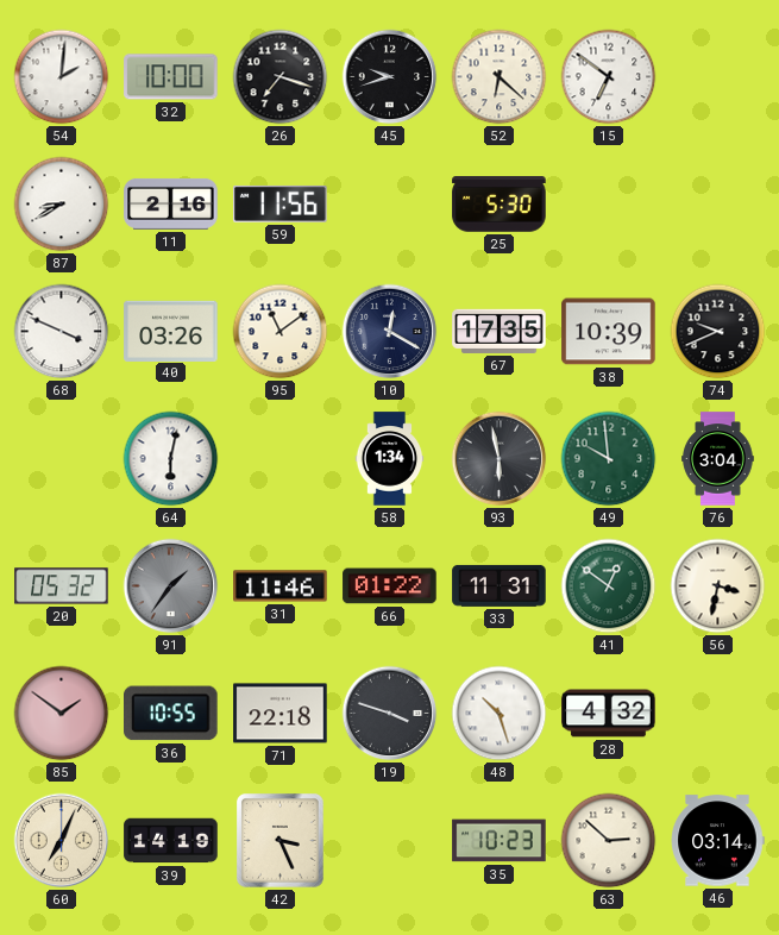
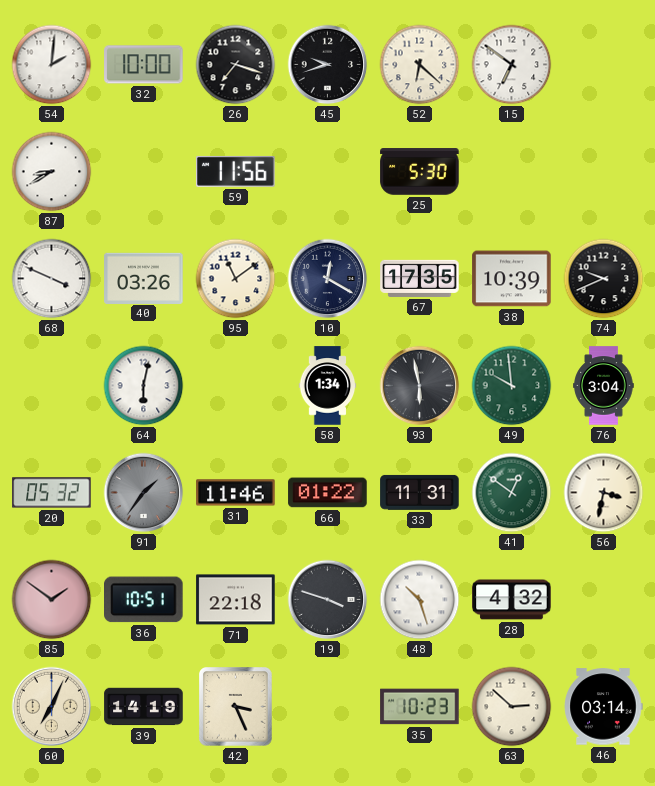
11: 2:16 -> none (171, 203)
36: 10:55 -> 10:51 (144, 600)
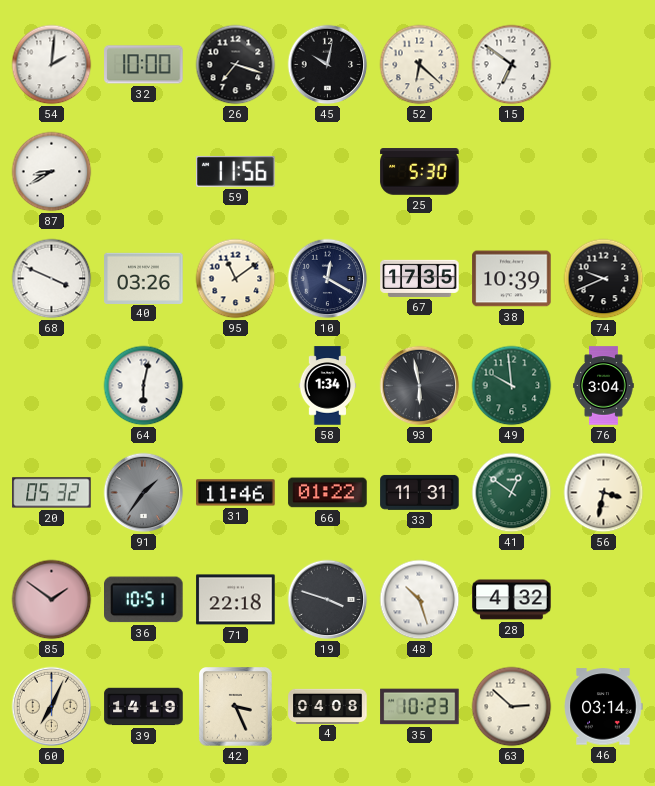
45: 9:42 -> 10:02 (328, 65)
4: none -> 04:08 (328, 706)
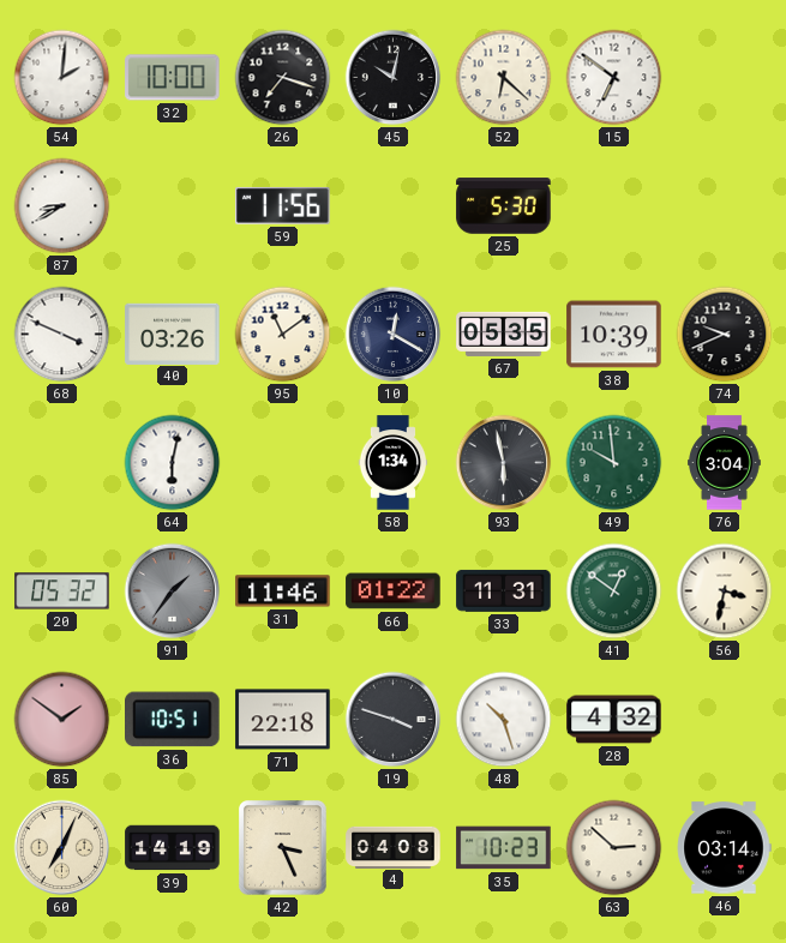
67: 17:35 -> 05:35 (504, 334)
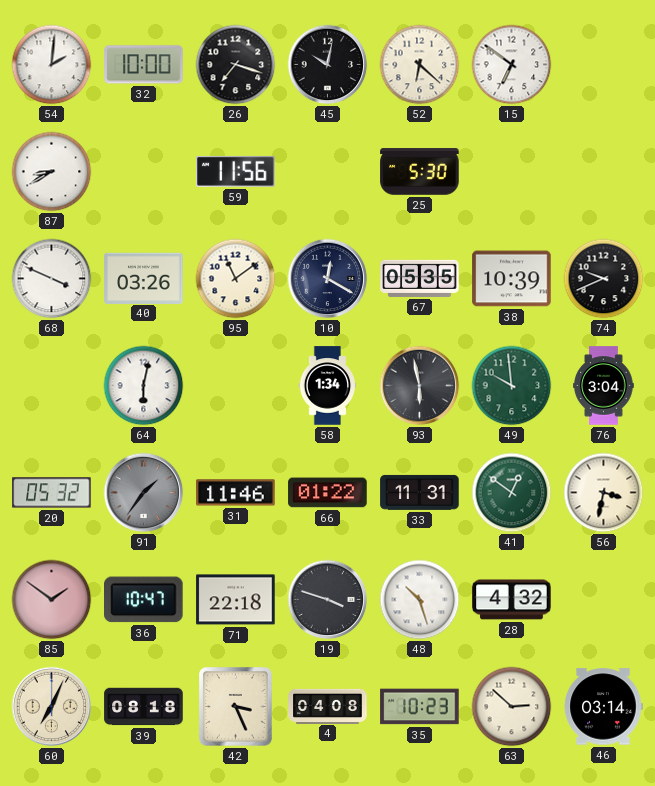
36: 10:51 -> 10:47 (144, 600)
39: 14:19 -> 08:18 (144, 707)
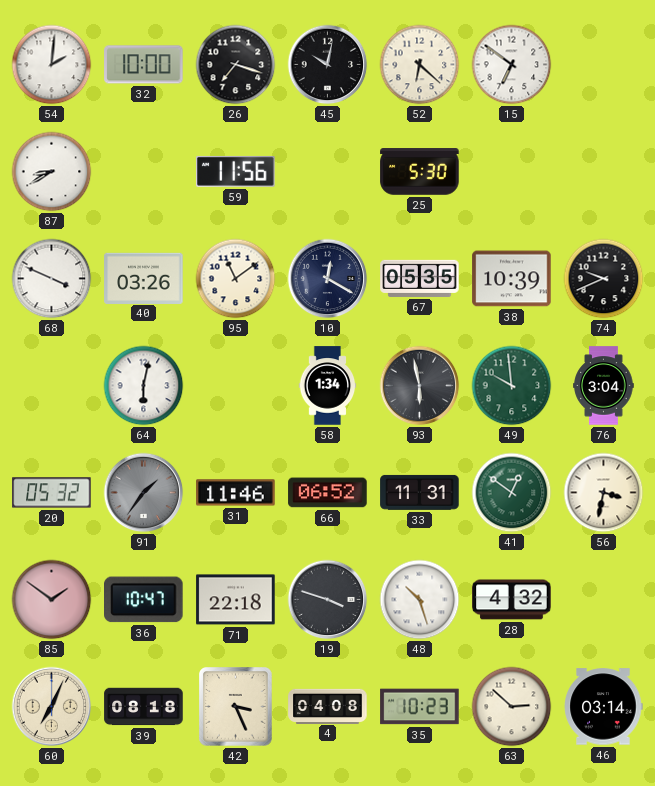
66: 01:22 -> 06:52 (328, 493)
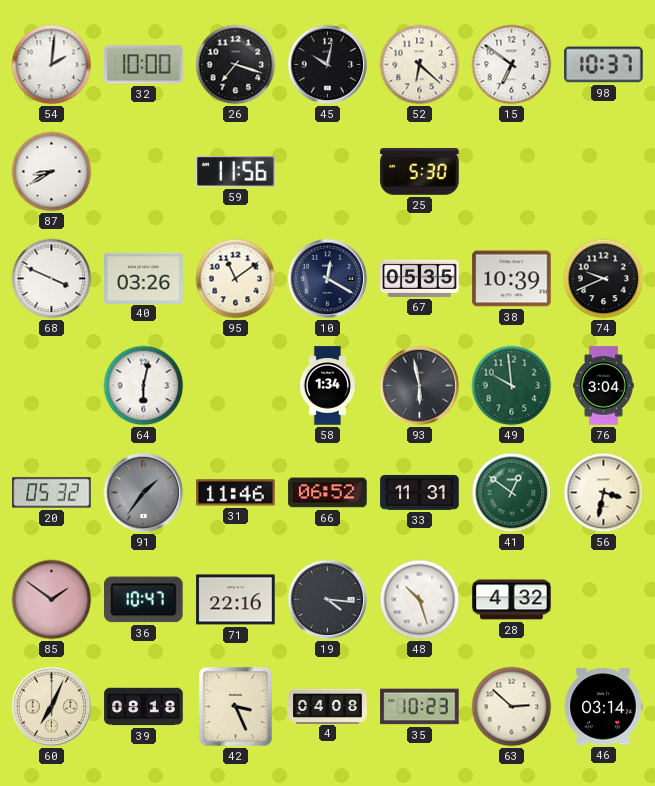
98: none -> 10:37 (604, 65)
71: 22:18 -> 22:16 (236, 600)
19: 3:48 -> 4:16 (328, 600)
